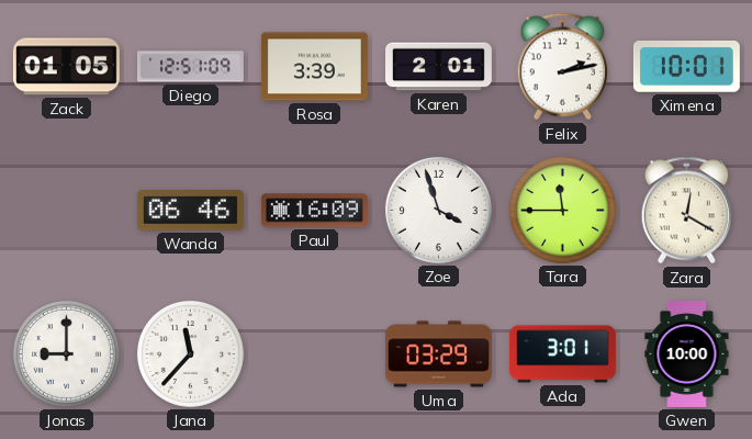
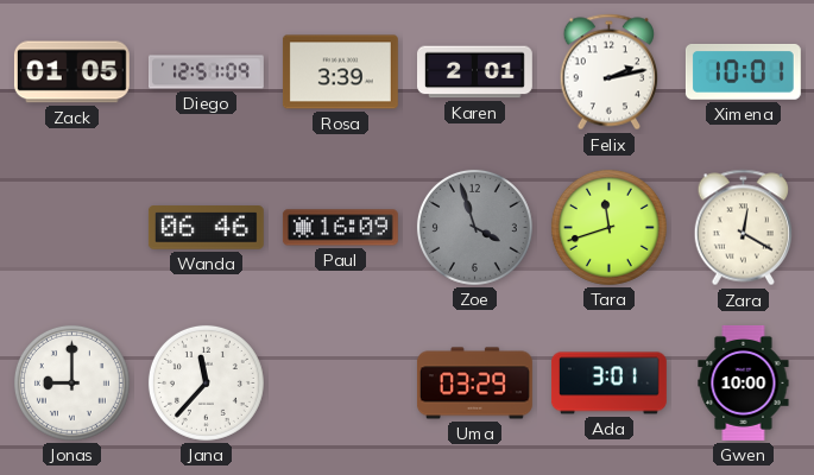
Zoe dial: white -> grey (474, 227)
Tara: 11:45 -> 11:42 (608, 227)
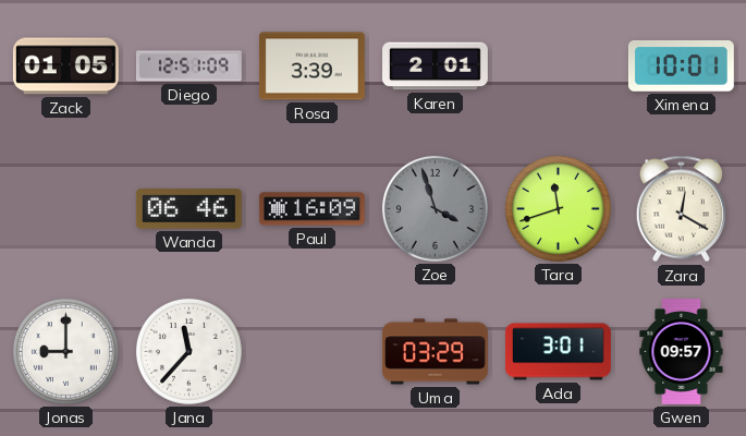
Felix: 2:13 -> none (608, 72)
Gwen: 10:00 -> 09:57 (682, 352)
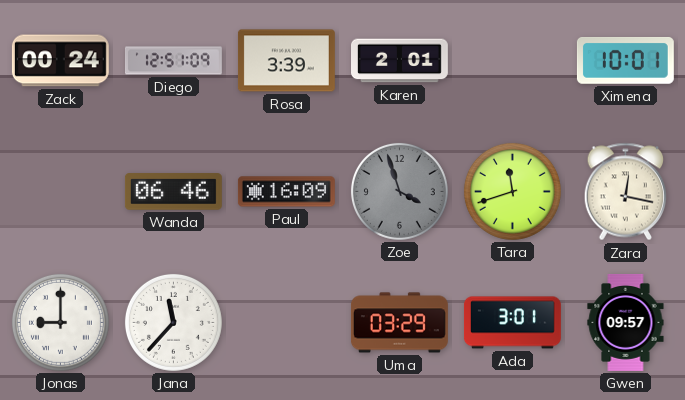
Zack: 01:05 -> 00:24 (60, 61)
Zara: 12:20 -> 12:17 (625, 192)
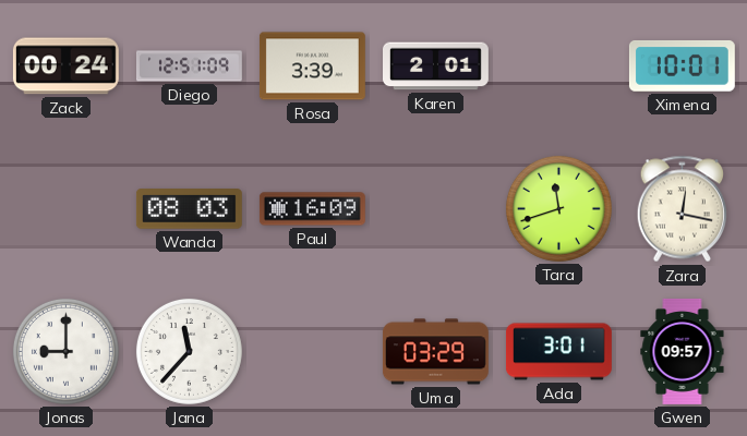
Wanda: 06:46 -> 08:03 (189, 209)
Zoe: 3:57 -> none (399, 191)
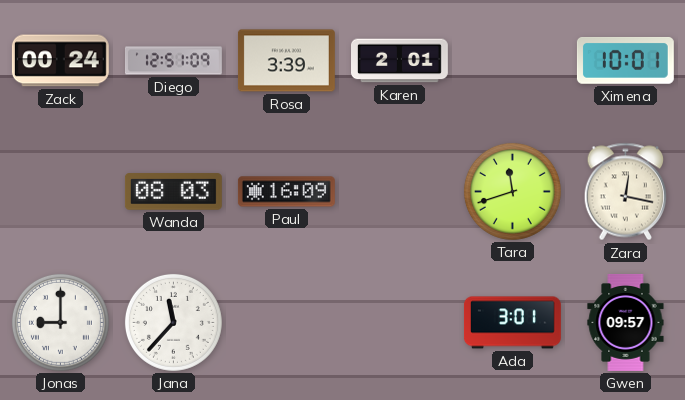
Uma: 03:29 -> none (435, 352)
